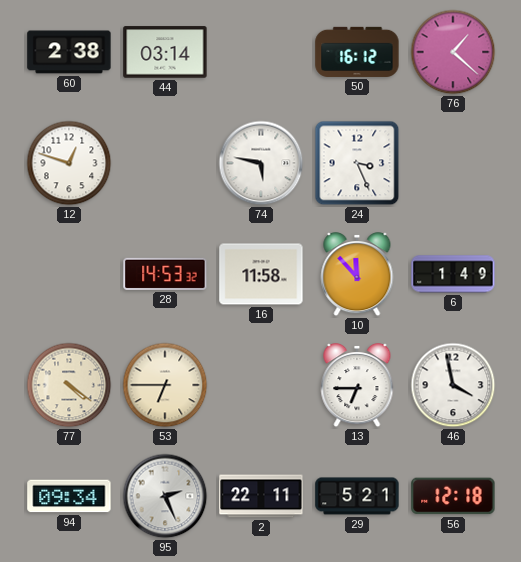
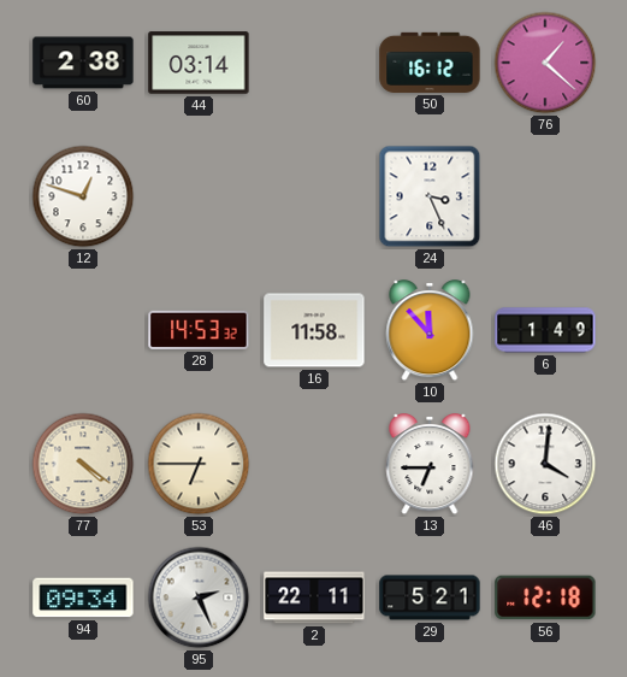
74: 5:47 -> none (261, 163)
46: 3:58 -> 4:01 (545, 464)
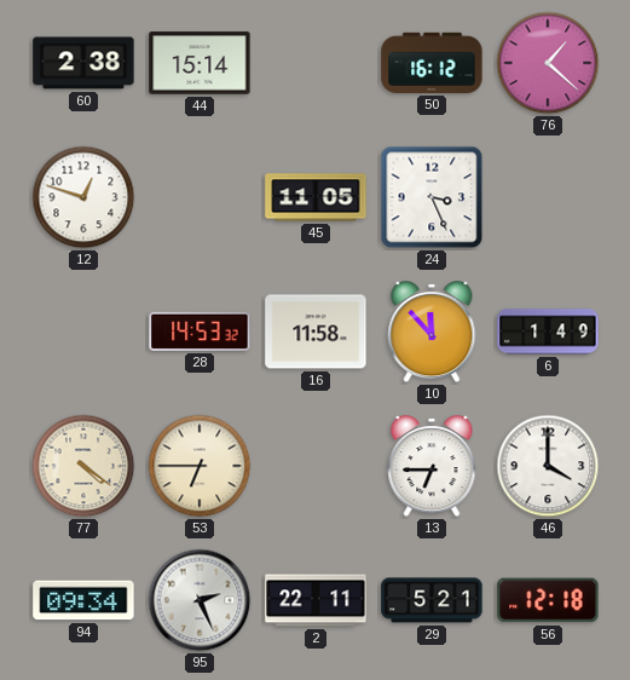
44: 03:14 -> 15:14 (200, 63)
45: none -> 11:05 (316, 197)
46: 4:01 -> 4:00 (548, 466)
